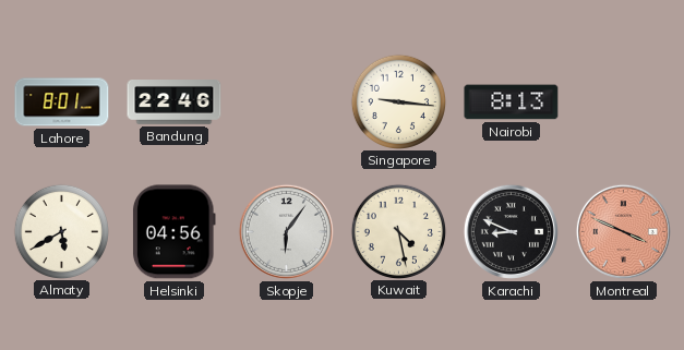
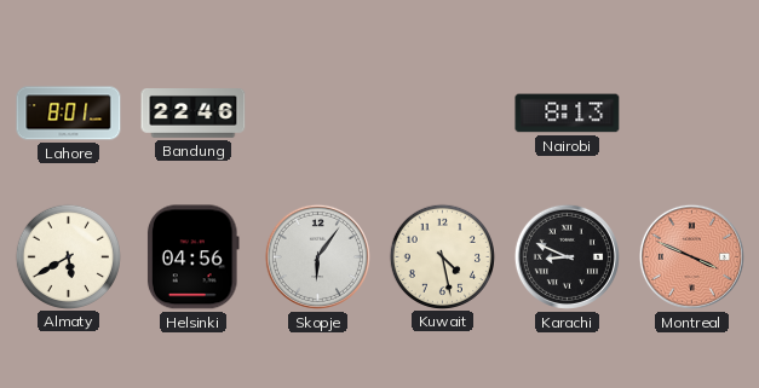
Singapore: 9:16 -> none (398, 101)
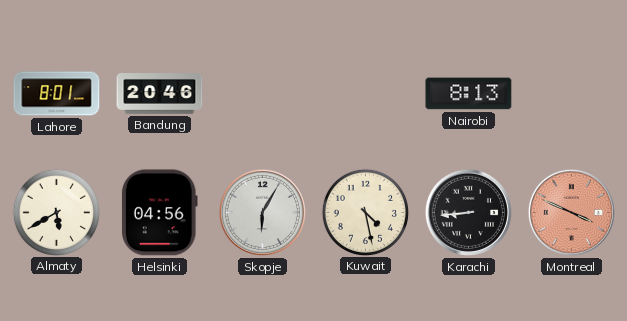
Bandung: 22:46 -> 20:46 (160, 94)
Skopje: 6:06 -> 6:05 (262, 212)
Karachi: 8:49 -> 8:44 (468, 212)
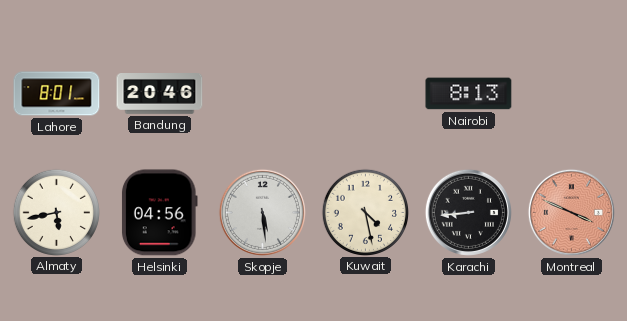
Almaty: 5:40 -> 5:43 (56, 212)
Skopje: 6:05 -> 5:29 (262, 212)
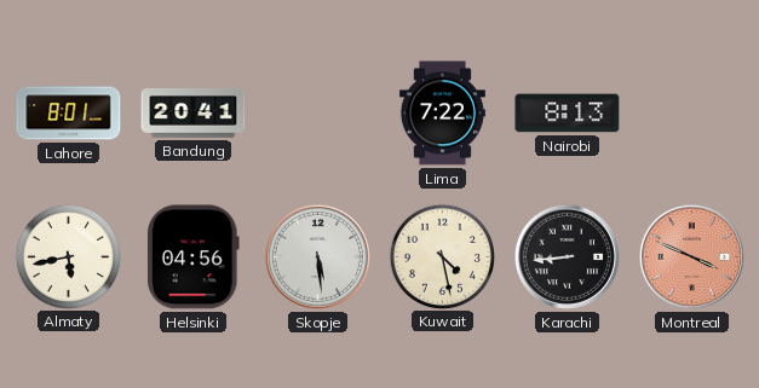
Bandung: 20:46 -> 20:41 (194, 114)
Lima: none -> 7:22 (442, 114)
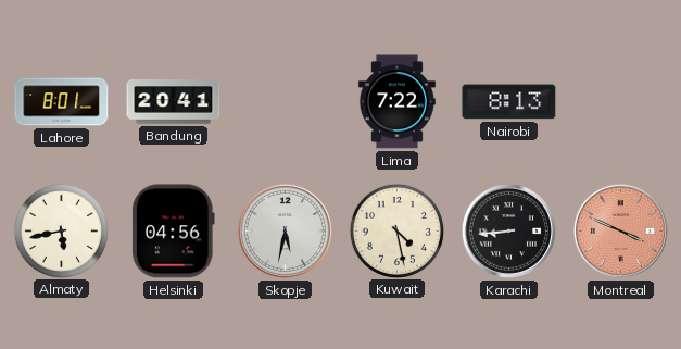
Skopje: 5:29 -> 5:32 (285, 230)
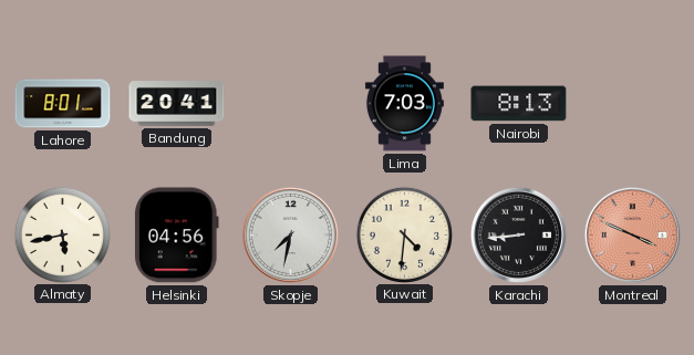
Lima: 7:22 -> 7:03 (404, 104)
Skopje: 5:32 -> 7:32 (290, 234)
Kuwait: 4:28 -> 4:31 (404, 234)
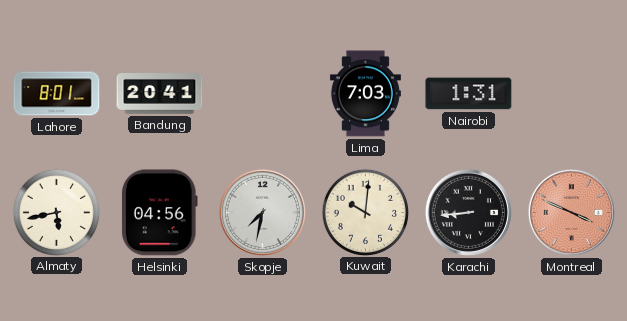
Nairobi: 8:13 -> 1:31 (469, 94)
Kuwait: 4:31 -> 10:01 (365, 212)
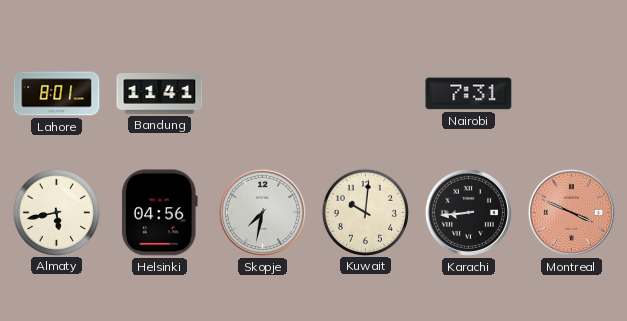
Bandung: 20:41 -> 11:41 (160, 94)
Lima: 7:03 -> none (365, 94)
Nairobi: 1:31 -> 7:31 (469, 94)
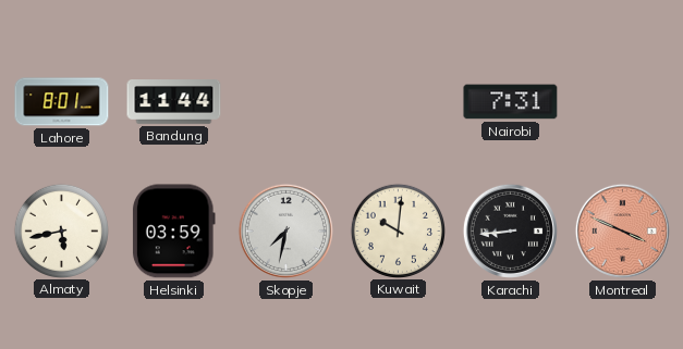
Bandung: 11:41 -> 11:44 (174, 102)
Helsinki: 04:56 -> 03:59 (173, 232)
